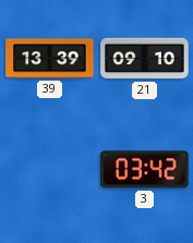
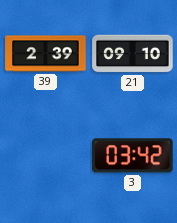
39: 13:39 -> 2:39 (46, 54)
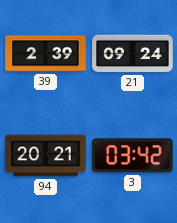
21: 09:10 -> 09:24 (133, 54)
94: none -> 20:21 (46, 156)
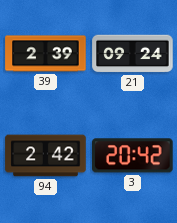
94: 20:21 -> 2:42 (46, 156)
3: 03:42 -> 20:42 (133, 156)
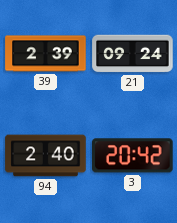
94: 2:42 -> 2:40 (46, 156)
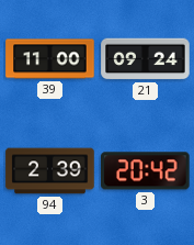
39: 2:39 -> 11:00 (50, 59)
94: 2:40 -> 2:39 (50, 171)
